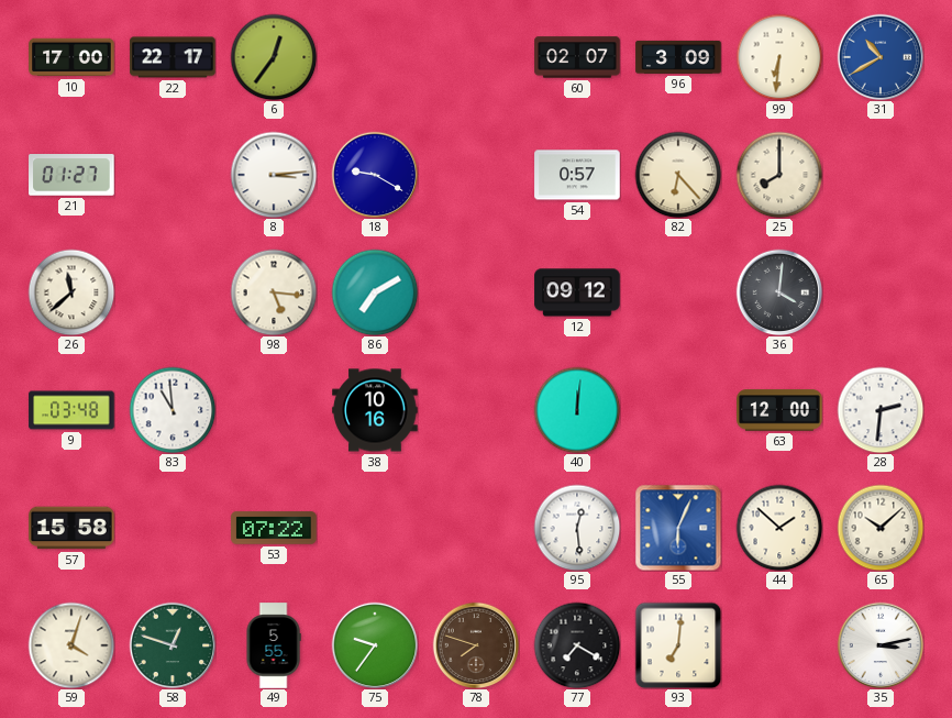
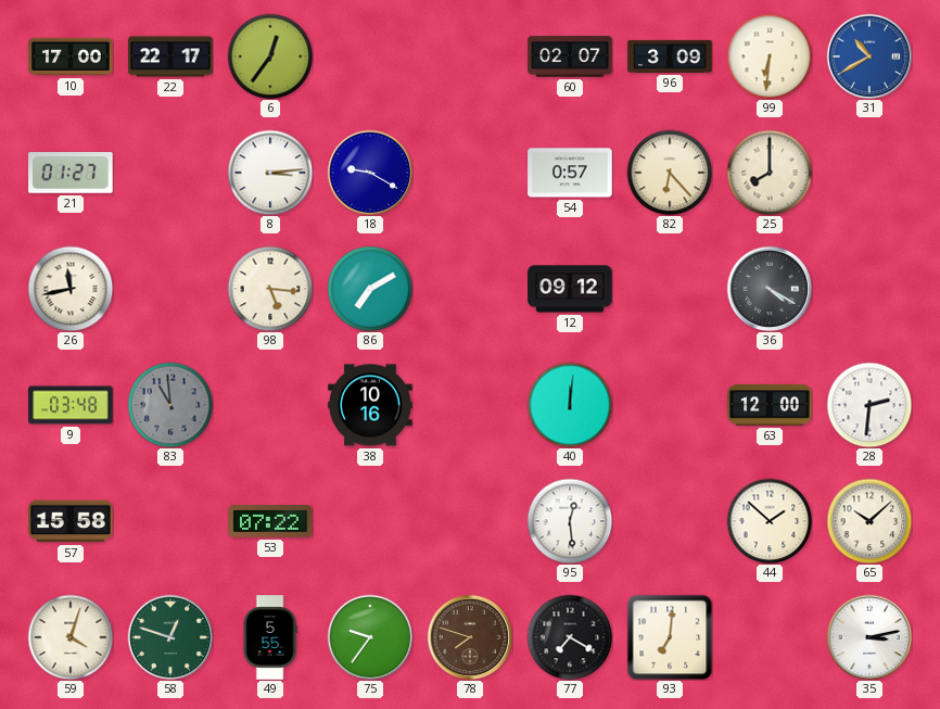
26: 11:38 -> 11:43 (71, 289)
36: 4:01 -> 4:20 (770, 289)
83 dial: white -> grey (170, 405)
55: 6:04 -> none (678, 528)
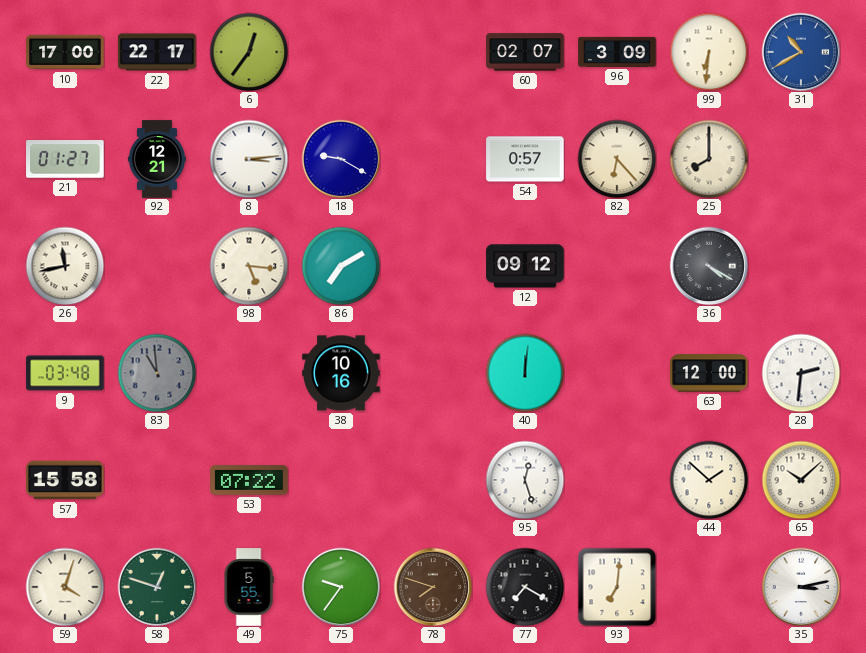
92: none -> 12:21 (157, 159)
95: 12:29 -> 12:27 (525, 480)
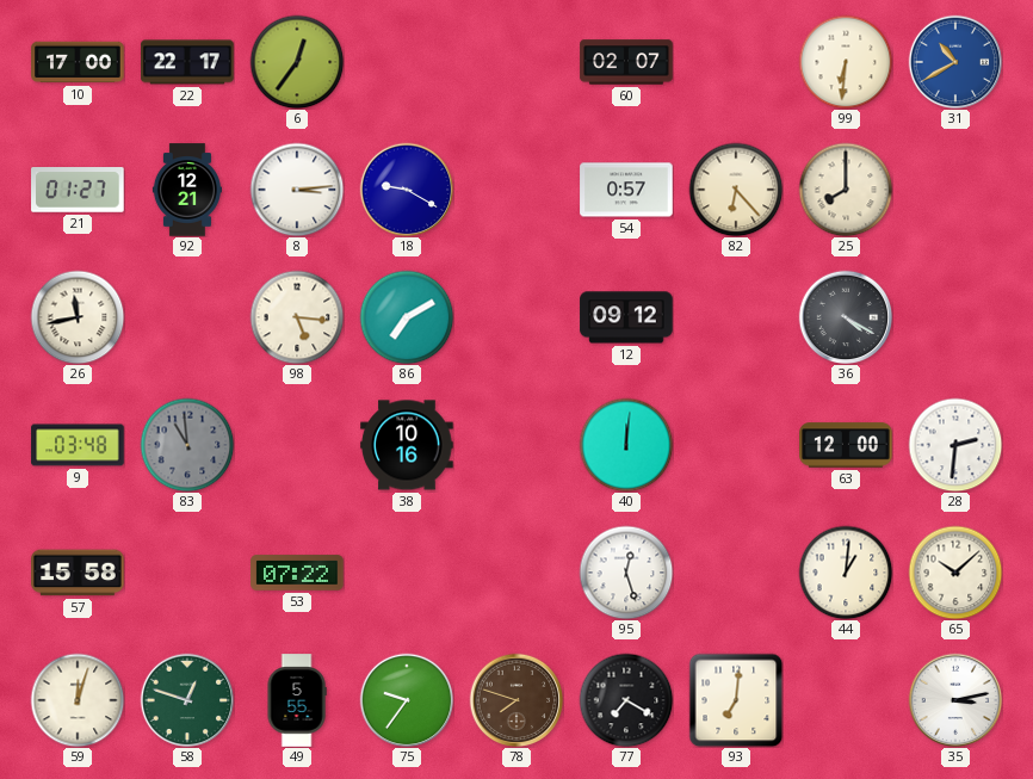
96: 3:09 -> none (617, 52)
44: 1:52 -> 1:01 (846, 573)
59: 4:03 -> 12:03 (78, 700)
